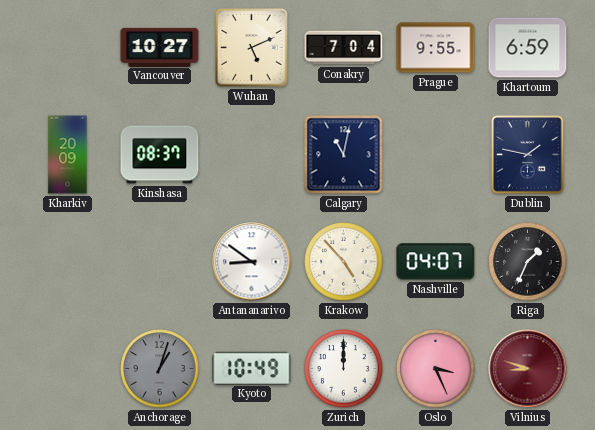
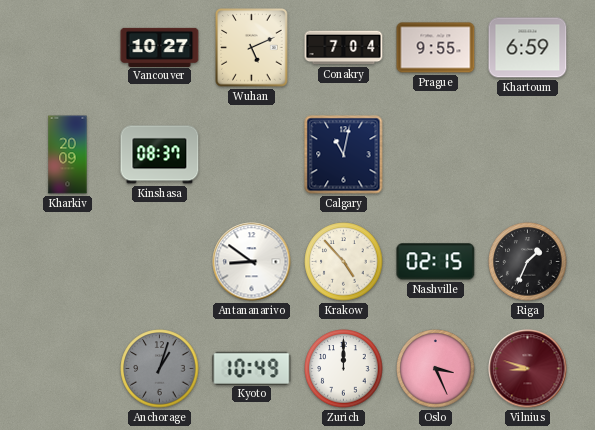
Dublin: 1:47 -> none (528, 155)
Nashville: 04:07 -> 02:15 (436, 262)
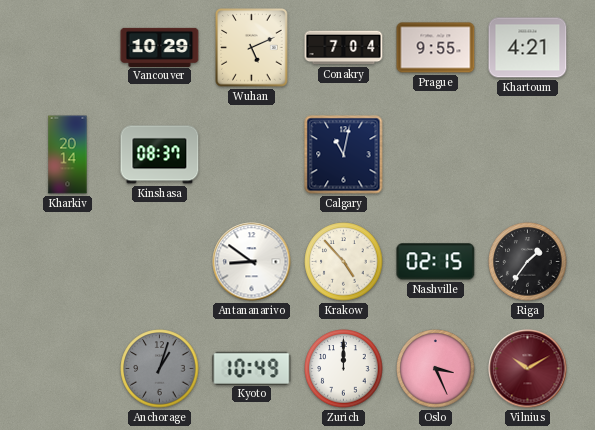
Vancouver: 10:27 -> 10:29 (160, 47)
Khartoum: 6:59 -> 4:21 (528, 48)
Kharkiv: 20:09 -> 20:14 (68, 155)
Riga: 1:34 -> 1:36 (528, 262)
Vilnius: 8:48 -> 10:10 (528, 369)
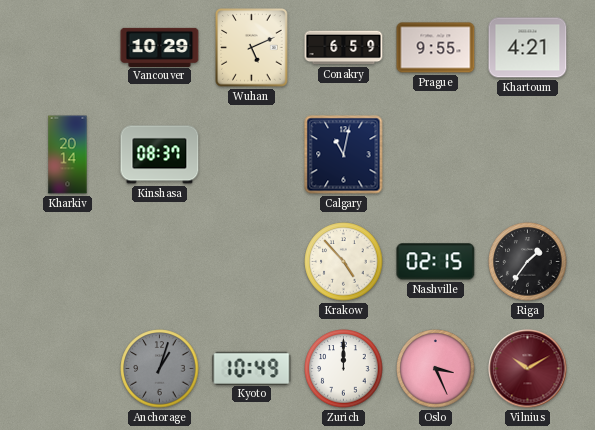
Conakry: 7:04 -> 6:59 (344, 48)
Antananarivo: 8:51 -> none (252, 262)
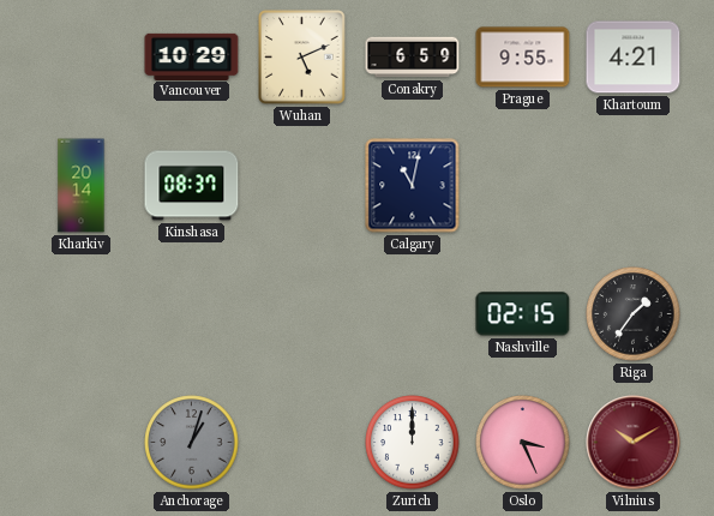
Krakow: 4:53 -> none (344, 262)
Kyoto: 10:49 -> none (252, 368)
